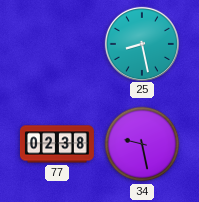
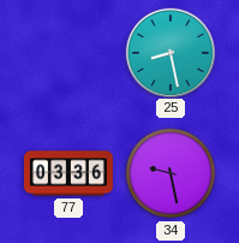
77: 02:38 -> 03:36 (68, 173)
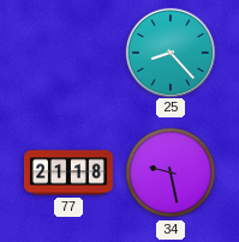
25: 8:28 -> 8:23 (169, 52)
77: 03:36 -> 21:18 (68, 173)
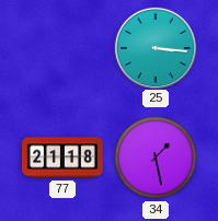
25: 8:23 -> 3:16 (154, 47)
34: 9:28 -> 1:28 (156, 158)
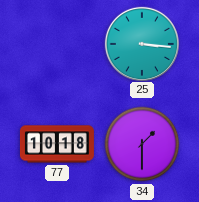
77: 21:18 -> 10:18 (57, 144)
34: 1:28 -> 1:30 (142, 144)
